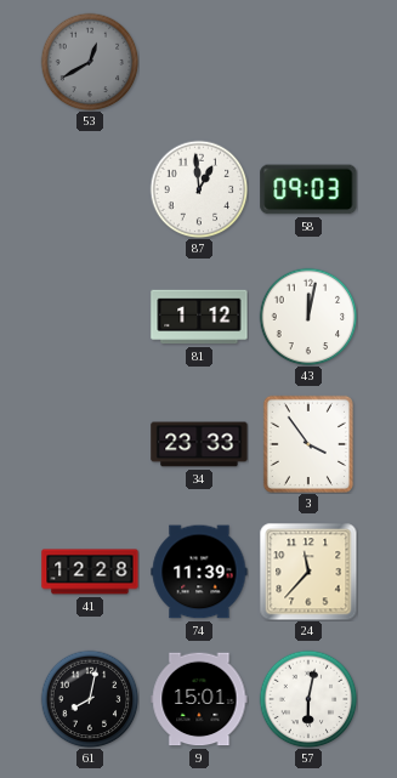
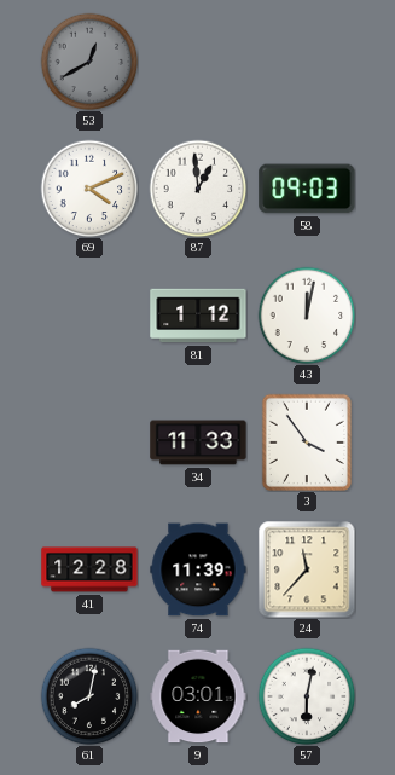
69: none -> 4:11 (89, 189)
34: 23:33 -> 11:33 (198, 443)
9: 15:01 -> 03:01 (198, 696)
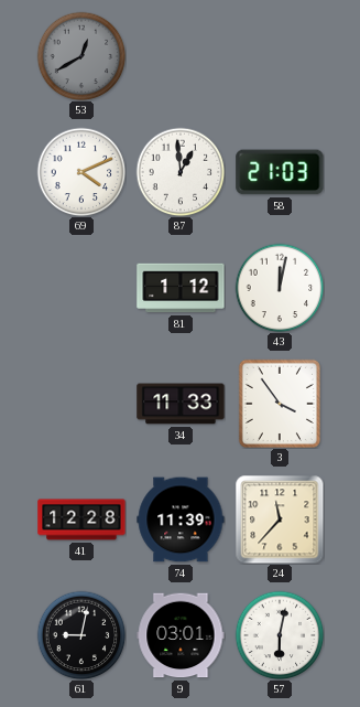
58: 09:03 -> 21:03 (280, 172)
61: 8:02 -> 9:02 (81, 635)
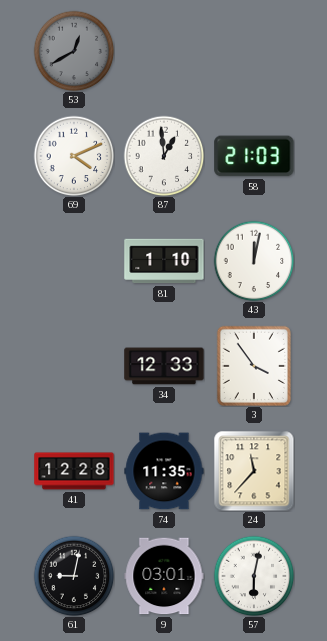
81: 1:12 -> 1:10 (164, 261)
34: 11:33 -> 12:33 (164, 366)
74: 11:39 -> 11:35 (164, 471)
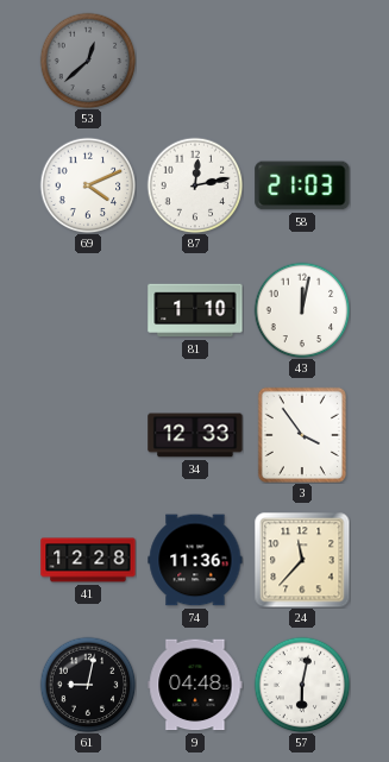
53: 12:40 -> 12:38 (88, 61)
87: 12:59 -> 12:13 (195, 185)
74: 11:35 -> 11:36 (195, 560)
9: 03:01 -> 04:48 (195, 685)
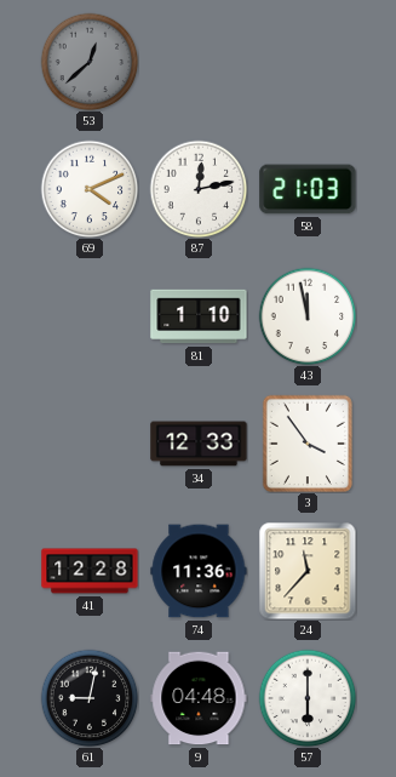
43: 12:02 -> 11:58 (308, 316)
57: 6:02 -> 6:00 (308, 698)
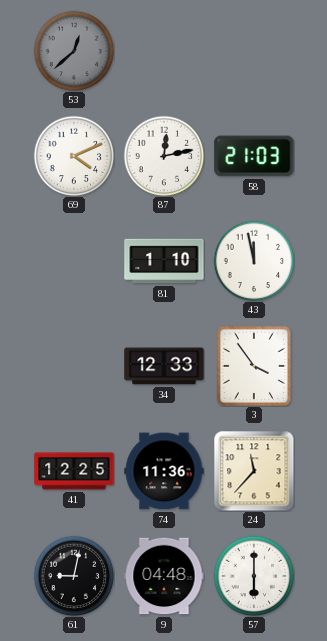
41: 12:28 -> 12:25 (74, 471)
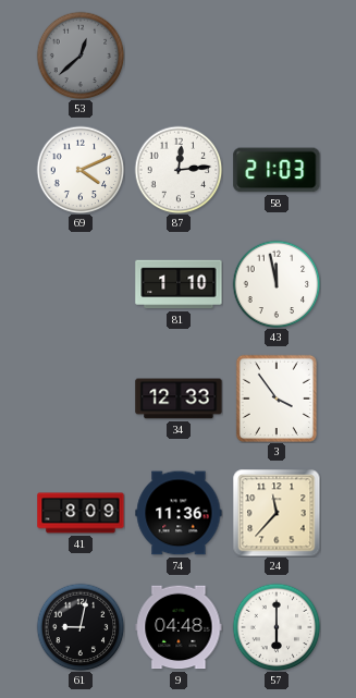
87: 12:13 -> 12:14 (179, 170)
41: 12:25 -> 8:09 (81, 513)
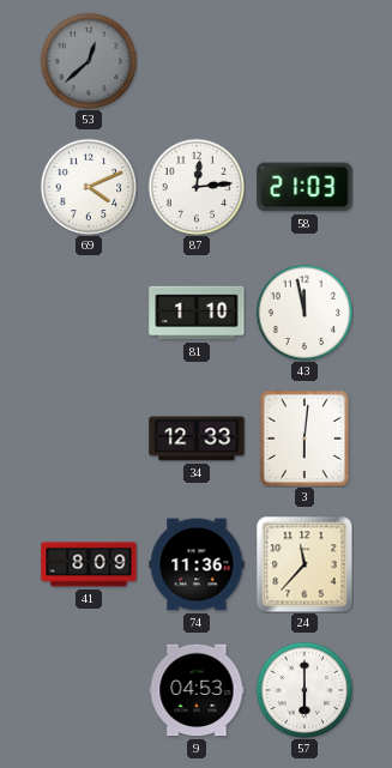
3: 3:54 -> 6:01 (304, 437)
61: 9:02 -> none (81, 627)
9: 04:48 -> 04:53 (197, 690)
